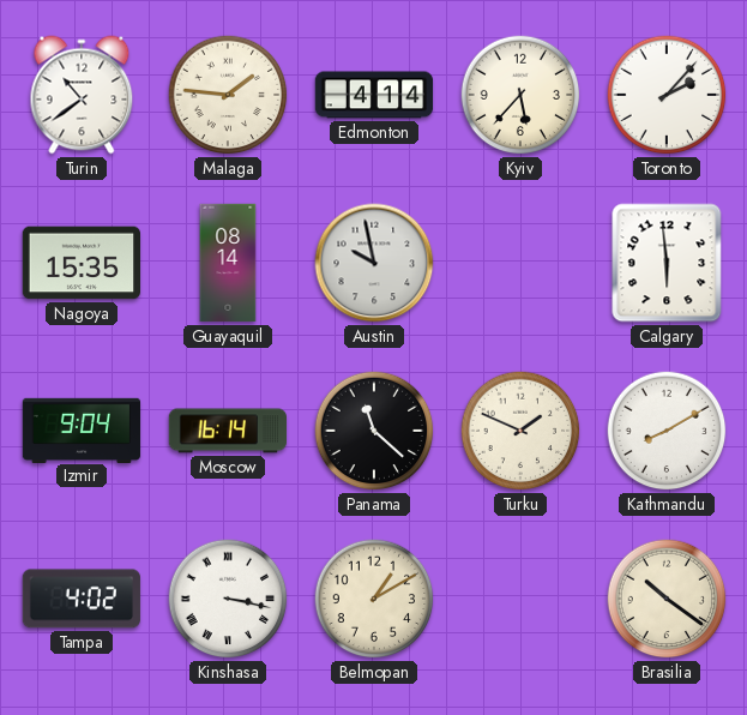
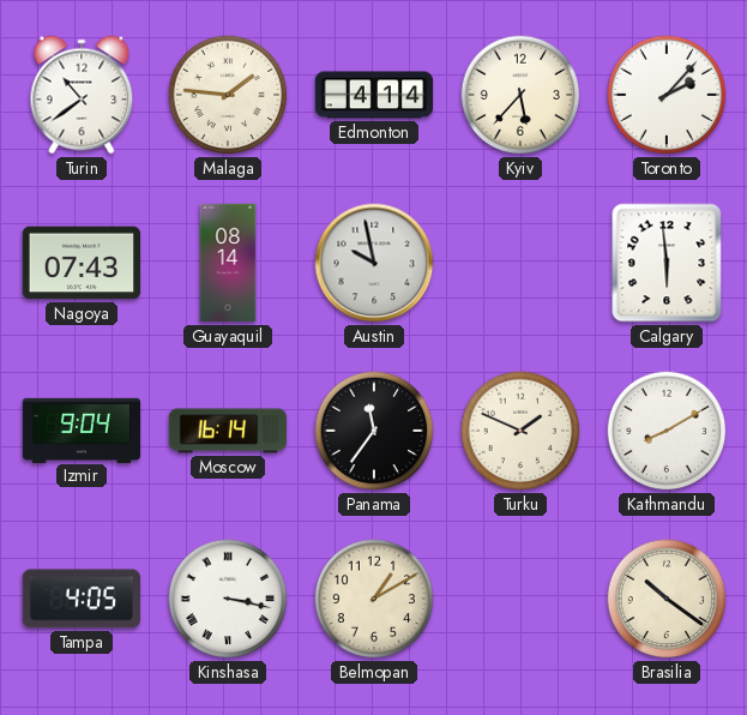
Nagoya: 15:35 -> 07:43 (80, 263)
Panama: 11:22 -> 11:36 (374, 431)
Tampa: 4:02 -> 4:05 (82, 599)
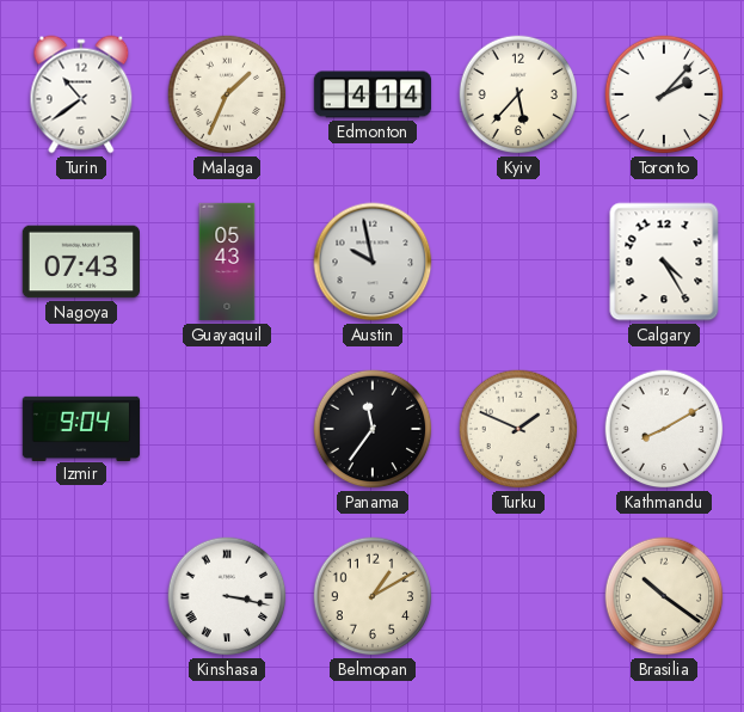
Malaga: 1:46 -> 1:34 (227, 94)
Guayaquil: 08:14 -> 05:43 (227, 262)
Calgary: 5:59 -> 4:25 (664, 262)
Moscow: 16:14 -> none (227, 431)
Tampa: 4:05 -> none (82, 599)
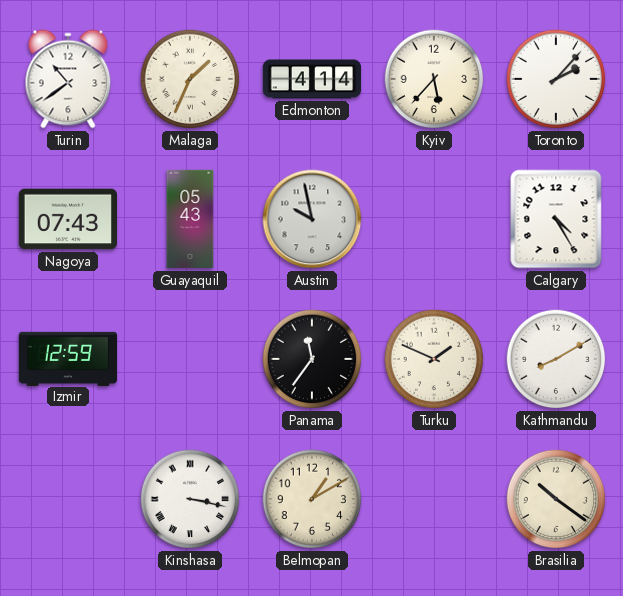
Izmir: 9:04 -> 12:59 (68, 358)
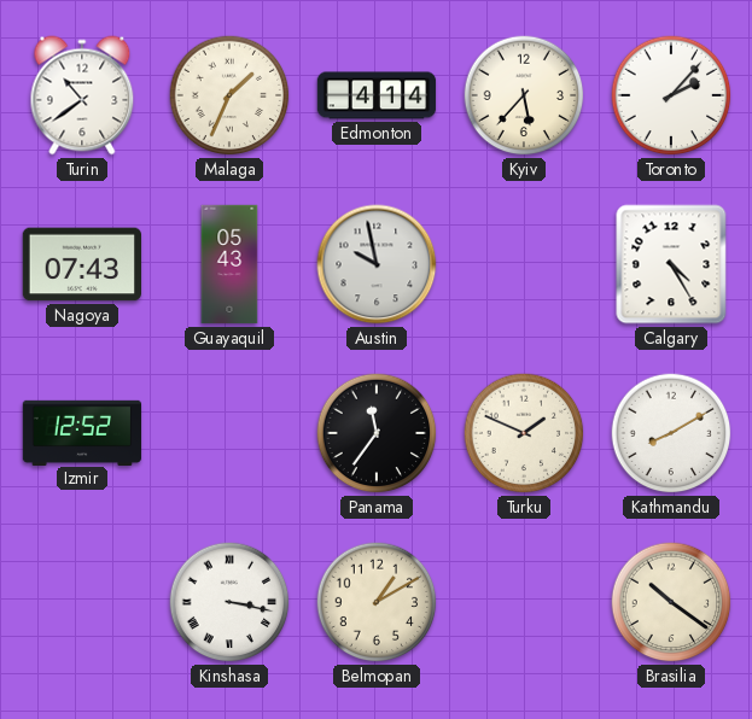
Izmir: 12:59 -> 12:52 (82, 432)
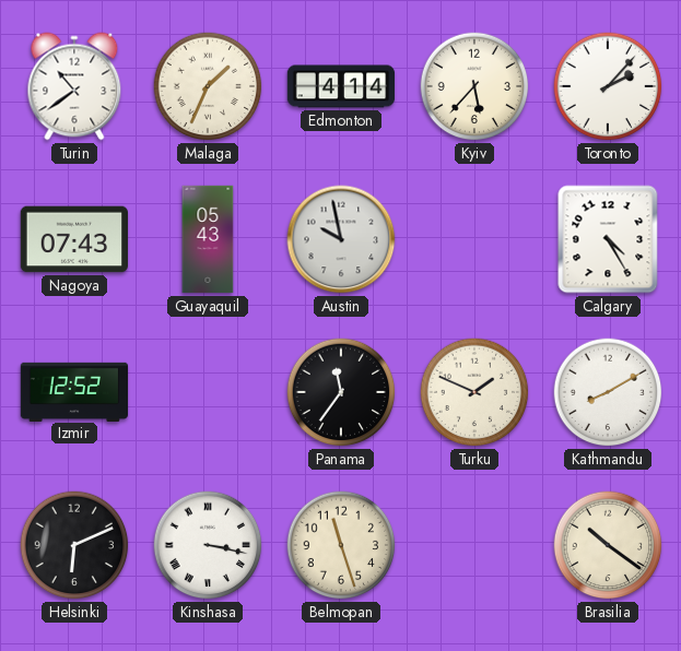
Helsinki: none -> 6:11 (74, 545)
Belmopan: 1:10 -> 11:27 (341, 545)
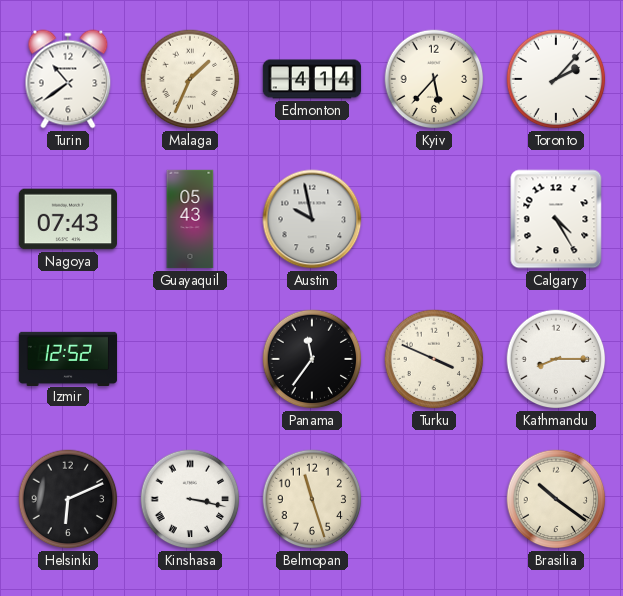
Turku: 1:49 -> 3:49 (434, 359)
Kathmandu: 8:10 -> 8:15 (556, 359)
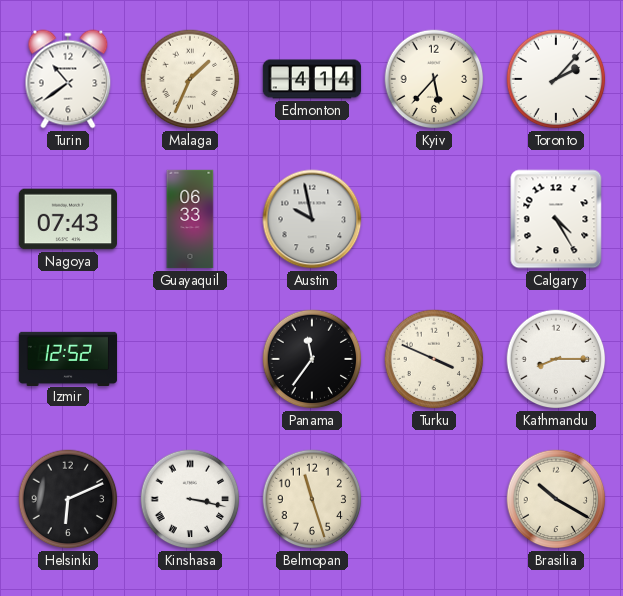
Guayaquil: 05:43 -> 06:33 (190, 219)
Brasilia: 10:21 -> 10:20 (556, 499)
